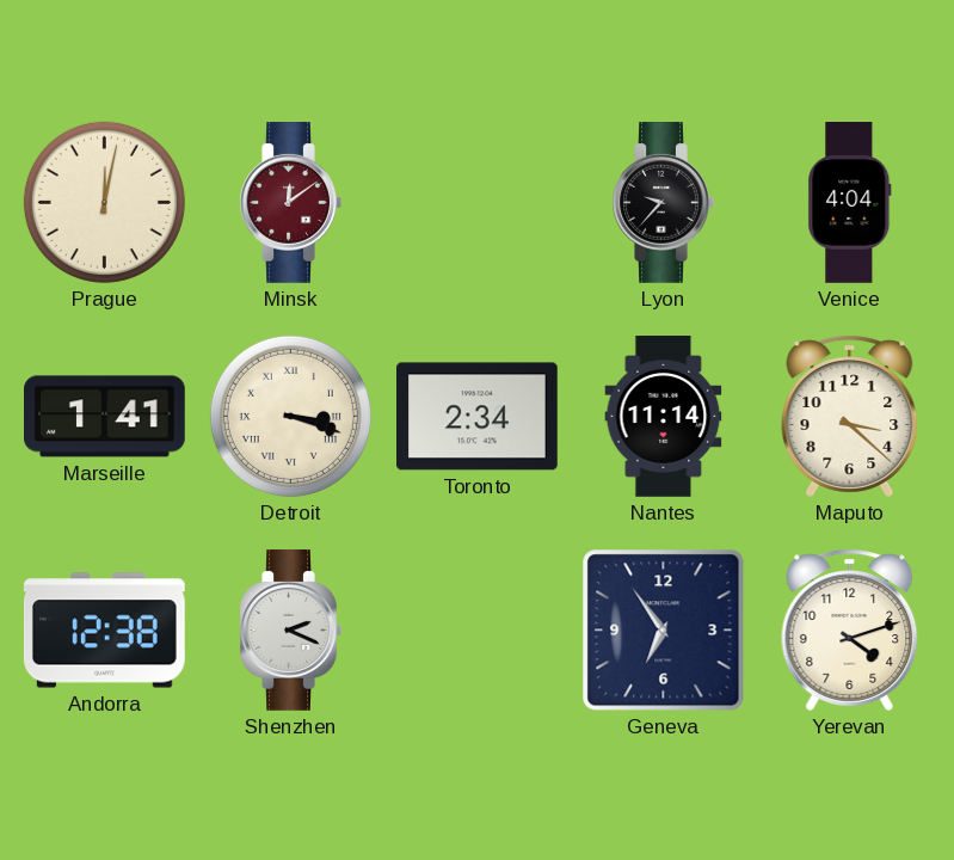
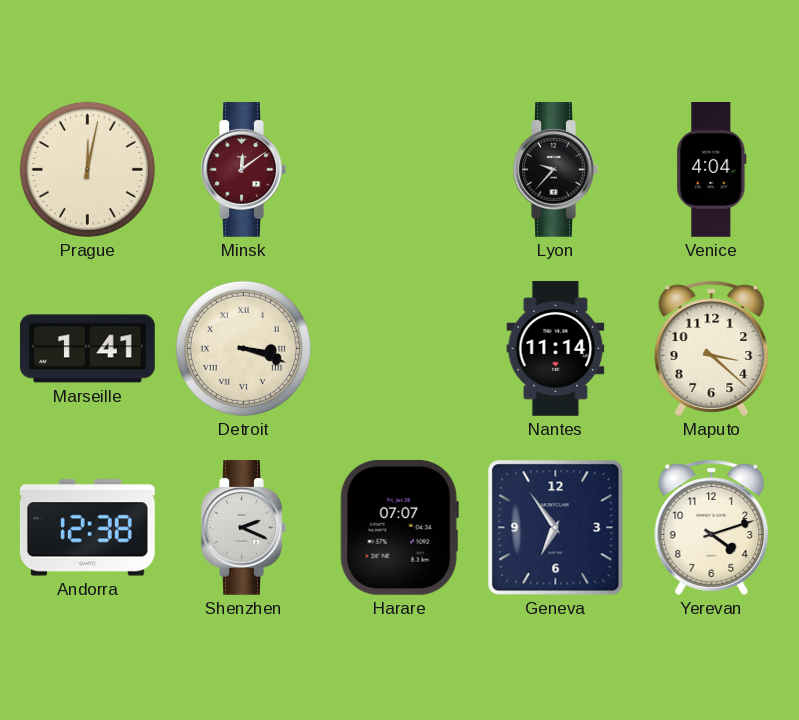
Toronto: 2:34 -> none (478, 417)
Harare: none -> 07:07 (399, 527)
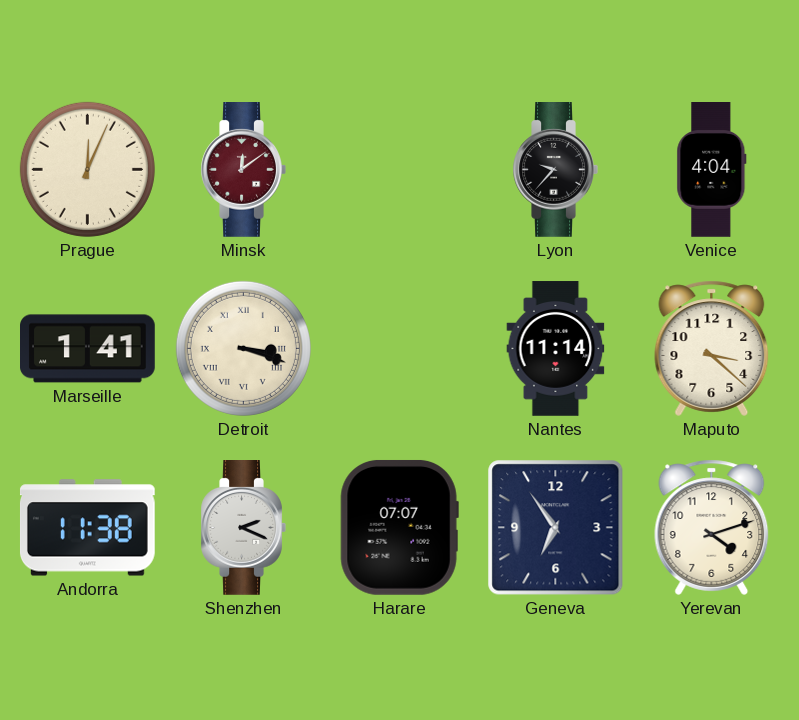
Prague: 12:02 -> 12:04 (87, 169)
Andorra: 12:38 -> 11:38 (88, 528)
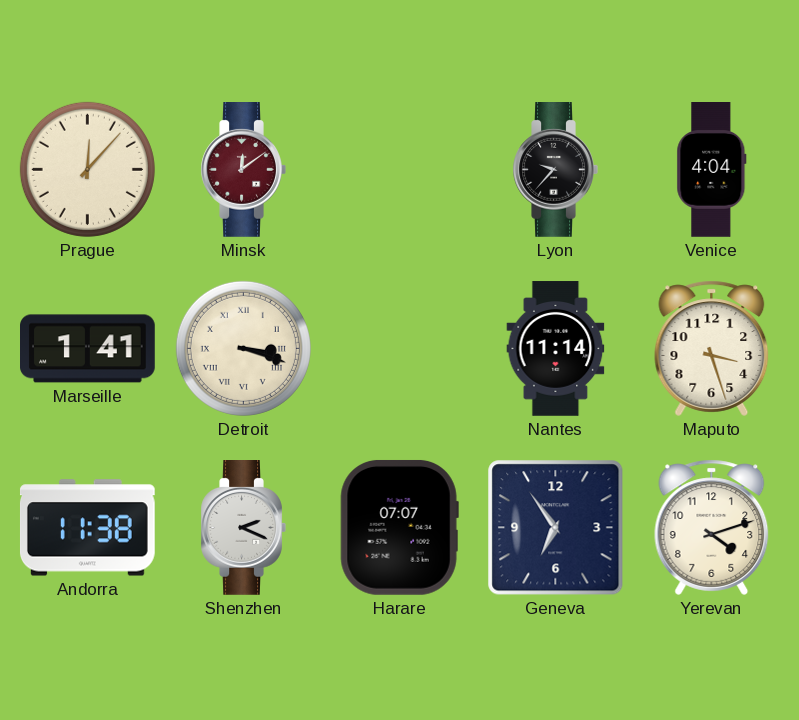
Prague: 12:04 -> 12:07 (87, 169)
Maputo: 3:22 -> 3:27 (712, 348)
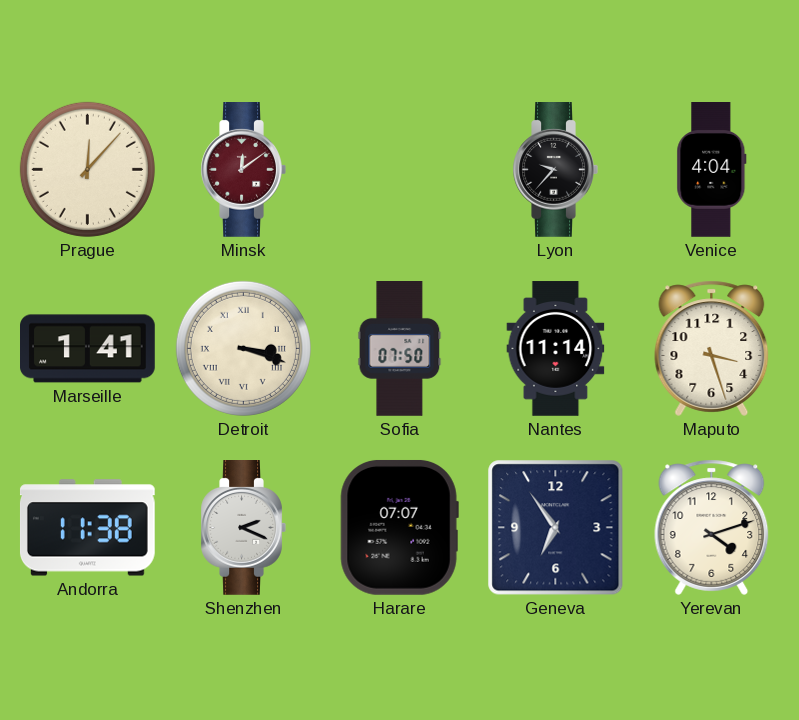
Sofia: none -> 07:50 (400, 349)
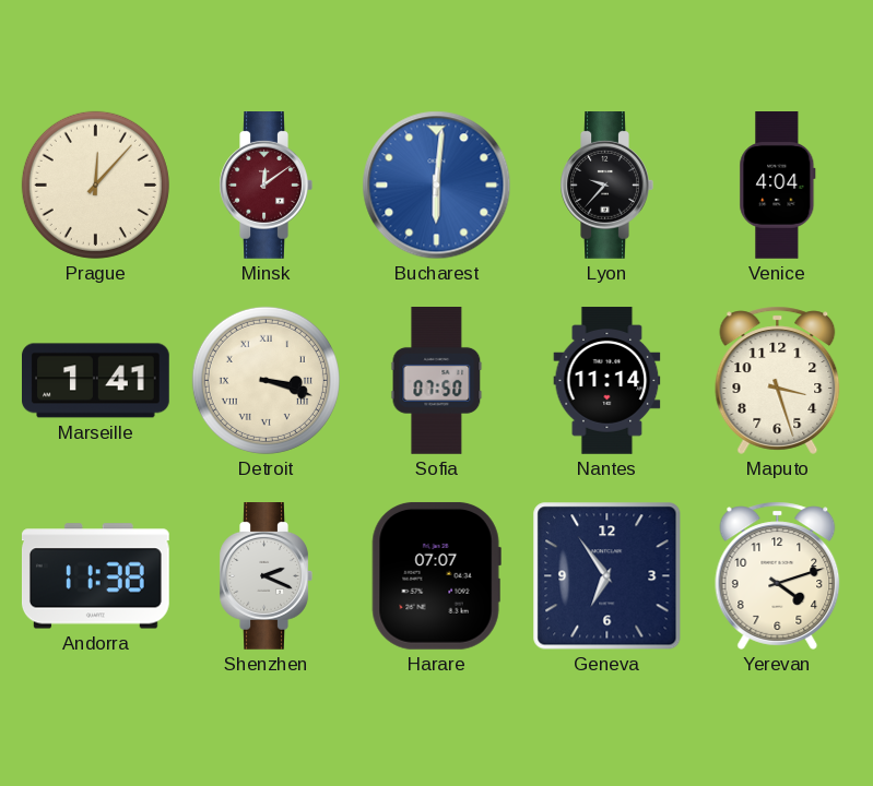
Bucharest: none -> 6:01 (437, 186)
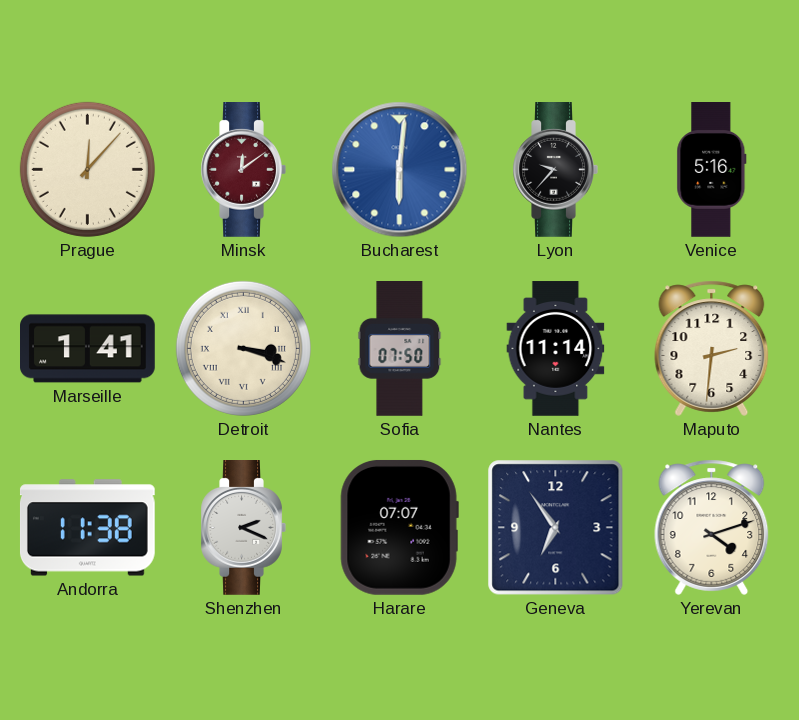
Venice: 4:04 -> 5:16 (712, 170)
Maputo: 3:27 -> 2:31 (712, 348)
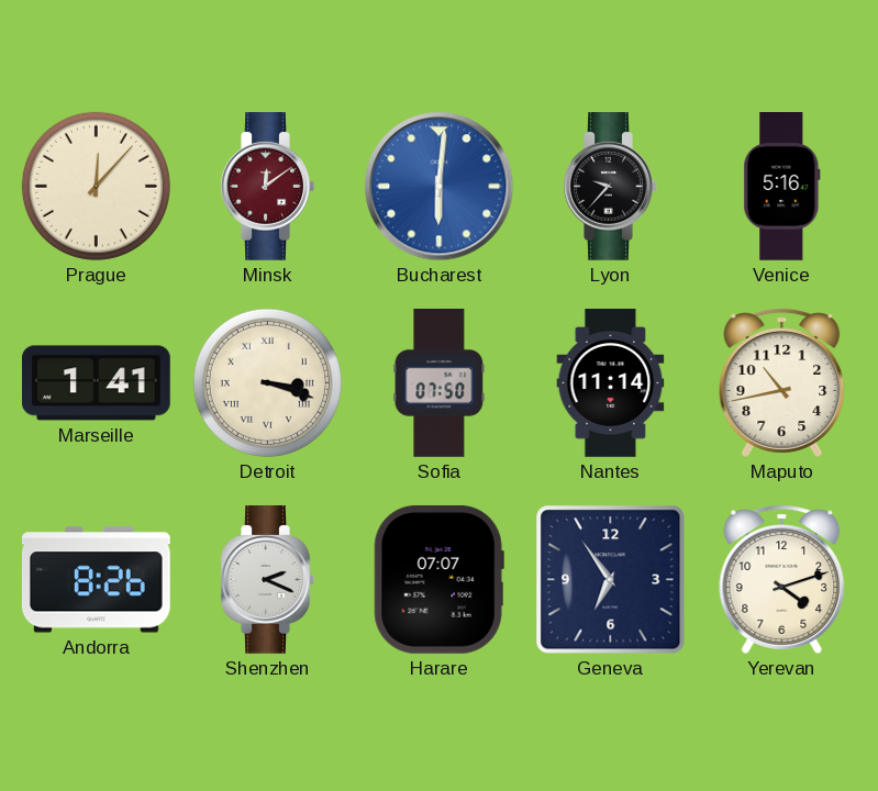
Maputo: 2:31 -> 10:43 (782, 382)
Andorra: 11:38 -> 8:26 (97, 580)
